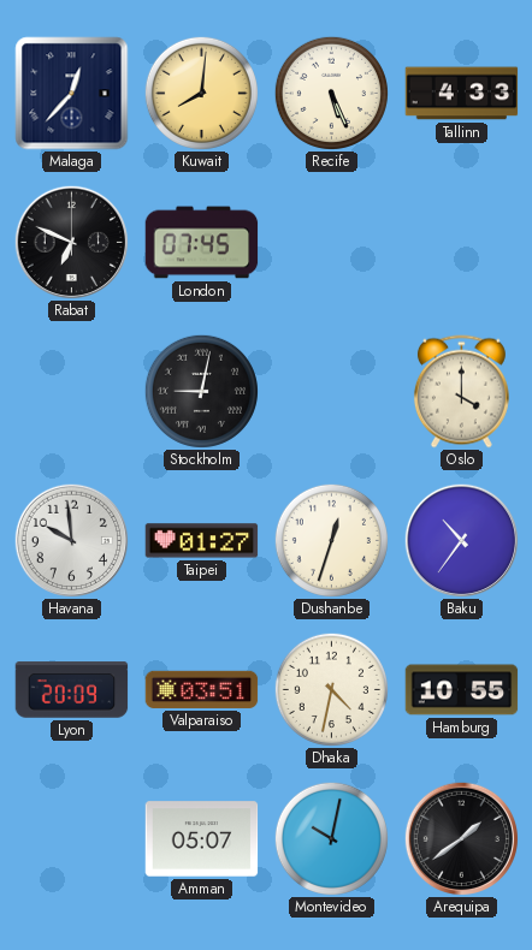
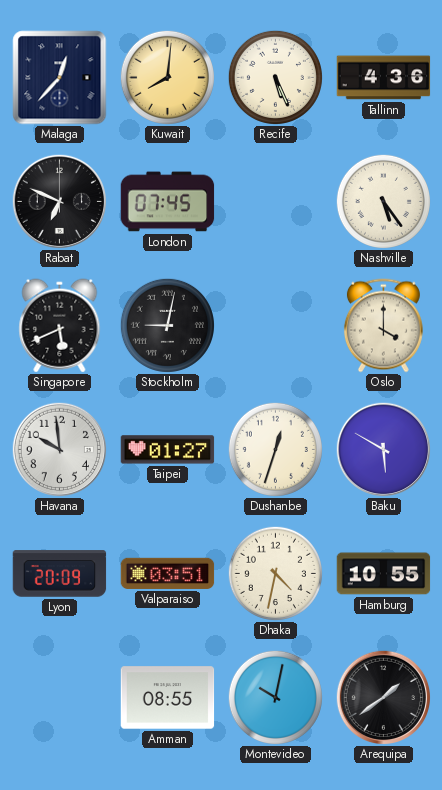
Tallinn: 4:33 -> 4:36 (384, 78)
Nashville: none -> 5:24 (383, 201)
Singapore: none -> 5:41 (60, 326)
Baku: 10:36 -> 5:50 (383, 449)
Amman: 05:07 -> 08:55 (168, 698)
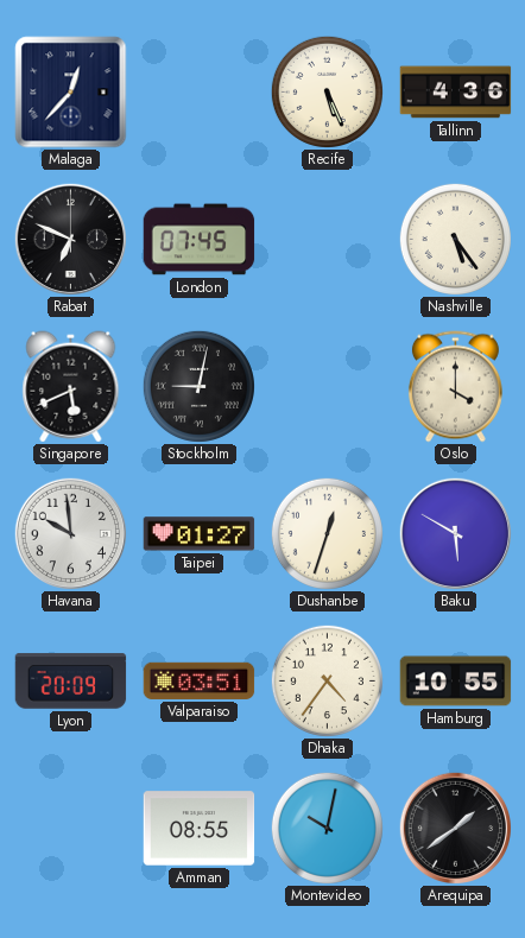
Kuwait: 8:01 -> none (167, 77)
Dhaka: 4:32 -> 4:36 (327, 680)
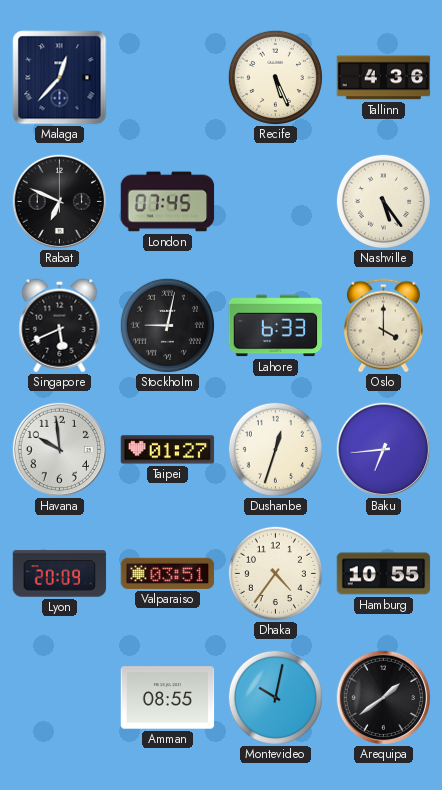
Lahore: none -> 6:33 (276, 326)
Baku: 5:50 -> 6:44 (383, 449)
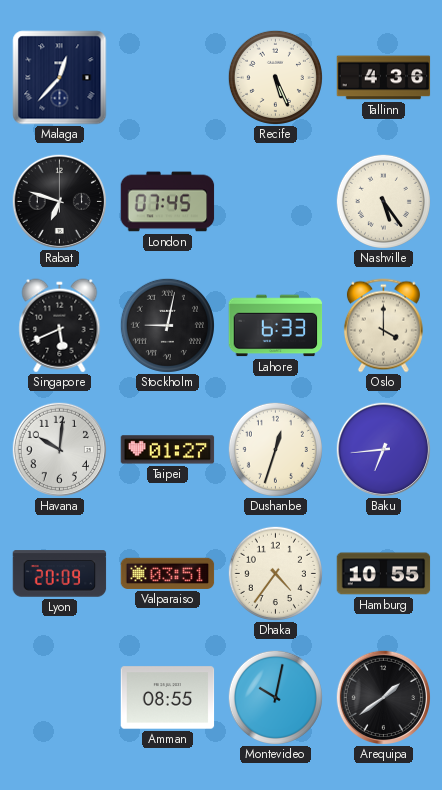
Rabat: 6:49 -> 6:48 (59, 201)
Havana: 9:59 -> 10:01 (59, 449)
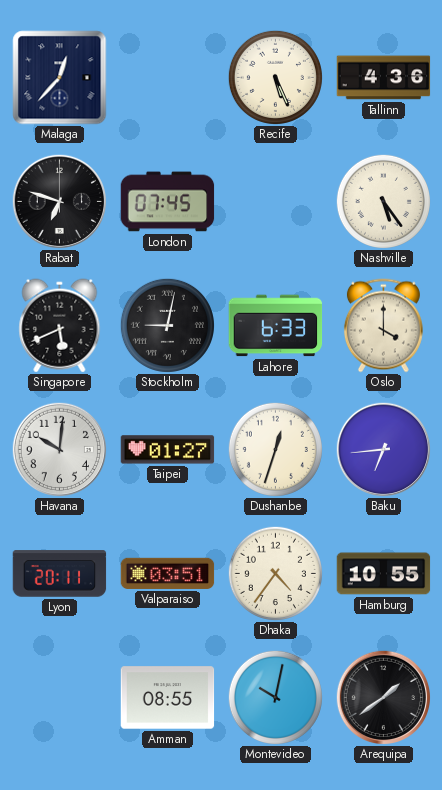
Lyon: 20:09 -> 20:11 (60, 574)
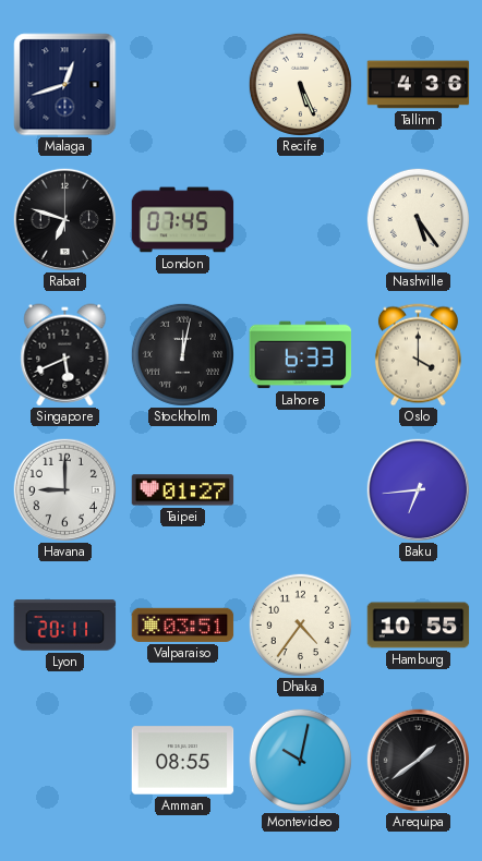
Malaga: 12:37 -> 12:42 (65, 85)
Stockholm: 9:02 -> 12:02 (182, 354)
Havana: 10:01 -> 9:00 (64, 489)
Dushanbe: 12:33 -> none (275, 449)
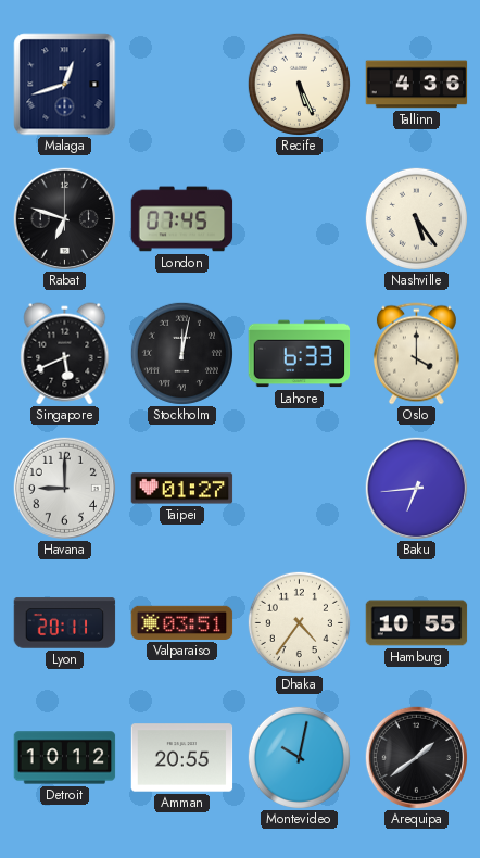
Detroit: none -> 10:12 (65, 758)
Amman: 08:55 -> 20:55 (182, 758)
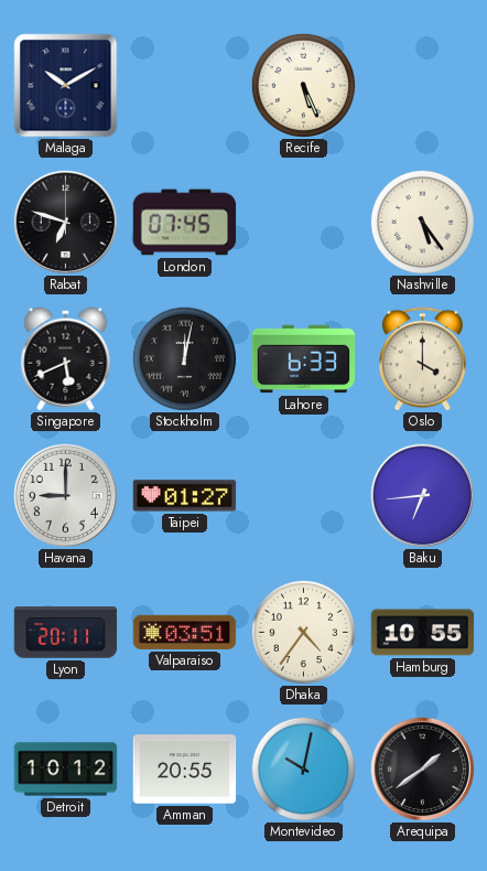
Malaga: 12:42 -> 10:10 (66, 86)
Tallinn: 4:36 -> none (417, 85)
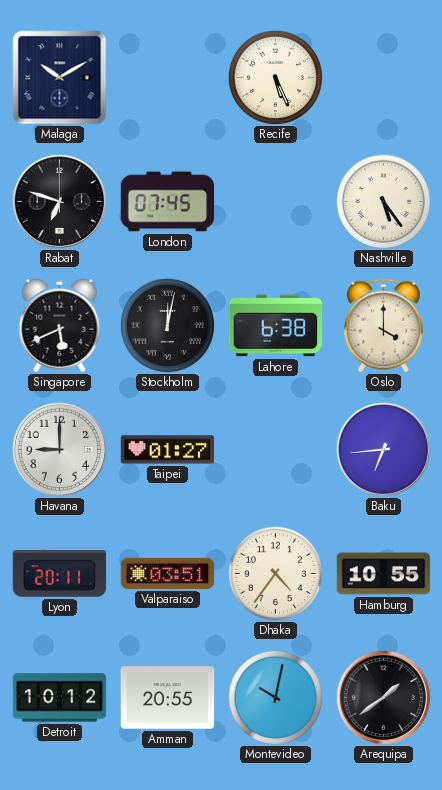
Lahore: 6:33 -> 6:38 (276, 326)
